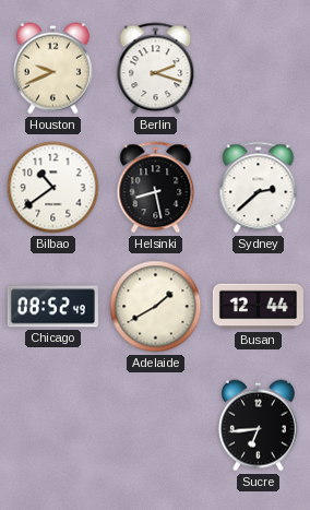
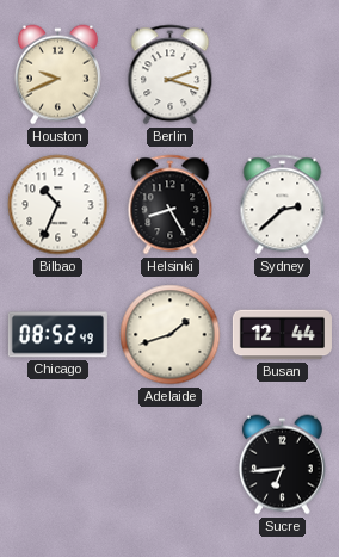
Bilbao: 10:39 -> 10:34 (58, 205)
Helsinki: 8:28 -> 8:25 (171, 205)
Adelaide: 1:40 -> 1:42 (171, 335)
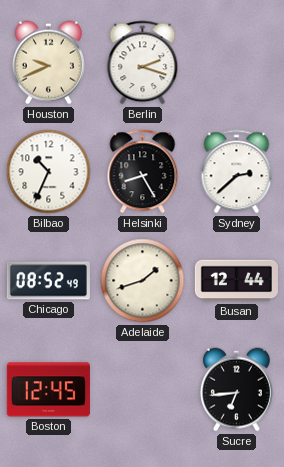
Boston: none -> 12:45 (48, 390)
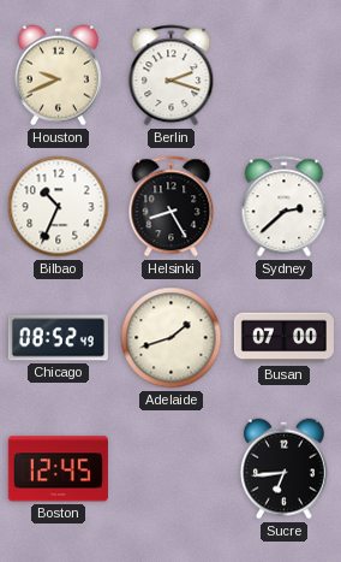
Busan: 12:44 -> 07:00 (283, 338)
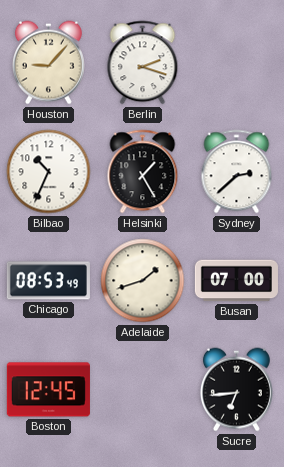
Houston: 9:41 -> 9:07 (48, 63)
Helsinki: 8:25 -> 1:25 (143, 172)
Chicago: 08:52 -> 08:53 (48, 281)
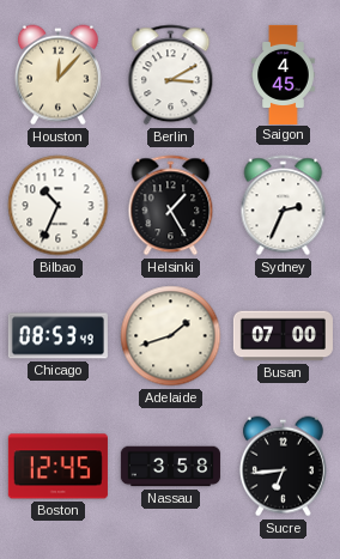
Houston: 9:07 -> 12:07 (57, 75)
Berlin: 2:18 -> 3:10 (171, 75)
Saigon: none -> 4:45 (284, 74)
Sydney: 2:38 -> 2:34 (284, 206)
Nassau: none -> 3:58 (170, 467)
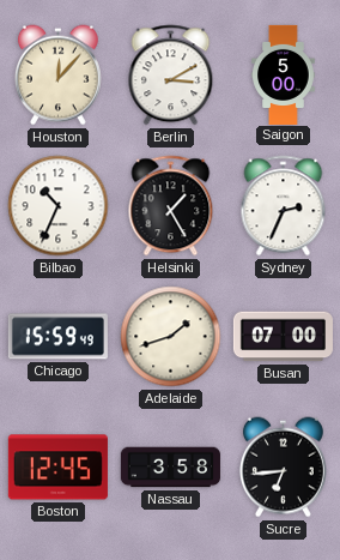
Saigon: 4:45 -> 5:00 (284, 74)
Chicago: 08:53 -> 15:59 (57, 337)
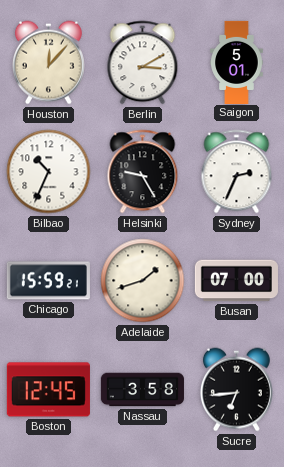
Saigon: 5:00 -> 5:01 (237, 62)
Helsinki: 1:25 -> 9:25 (143, 172)
Chicago: 15:59:49 -> 15:59:21 (48, 281)
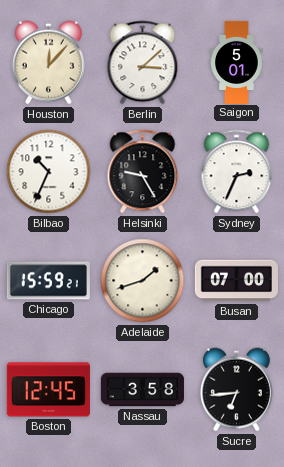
Berlin: 3:10 -> 3:08 (143, 63)
